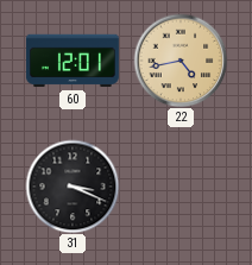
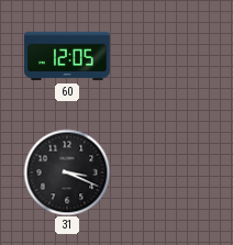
60: 12:01 -> 12:05 (67, 56)
22: 4:43 -> none (181, 61)
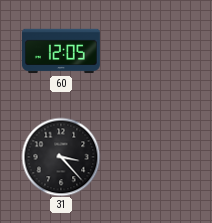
31: 3:19 -> 3:23 (61, 157)
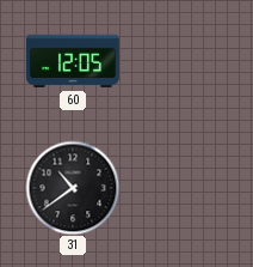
31: 3:23 -> 10:39 (73, 188)
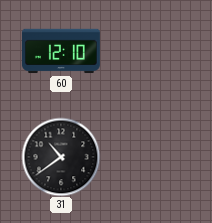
60: 12:05 -> 12:10 (61, 51)
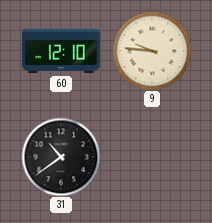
9: none -> 9:46 (152, 51)
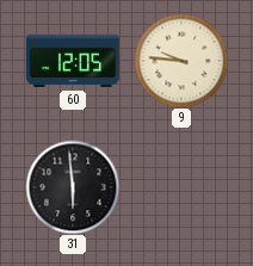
60: 12:10 -> 12:05 (73, 61)
31: 10:39 -> 5:59 (73, 187)
